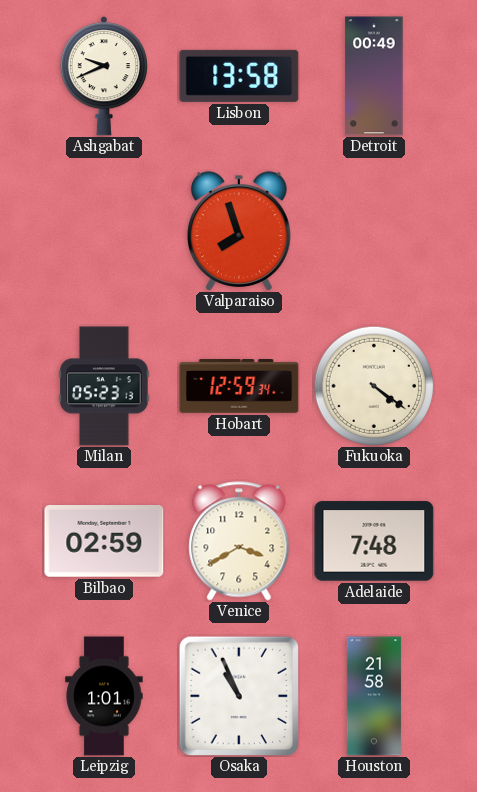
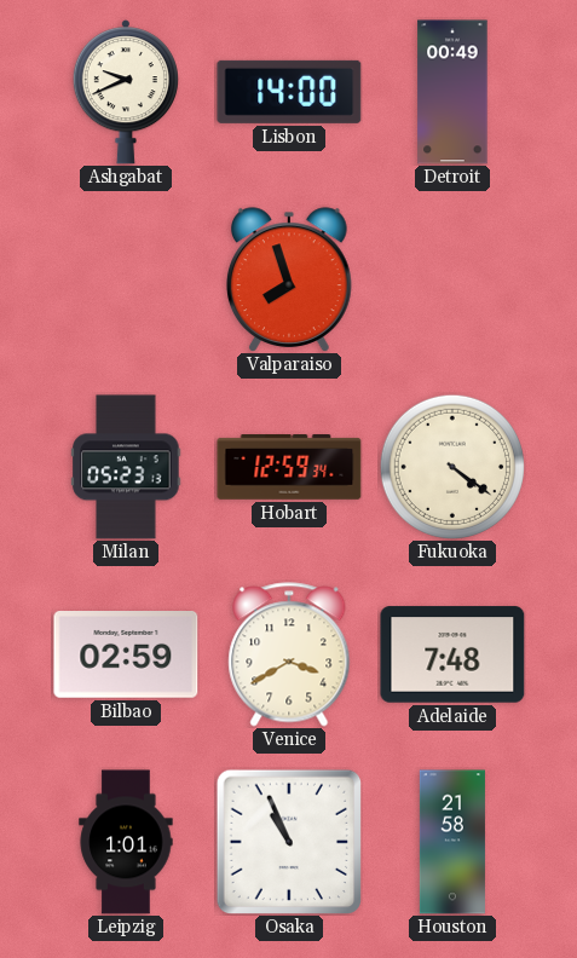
Lisbon: 13:58 -> 14:00 (289, 92)
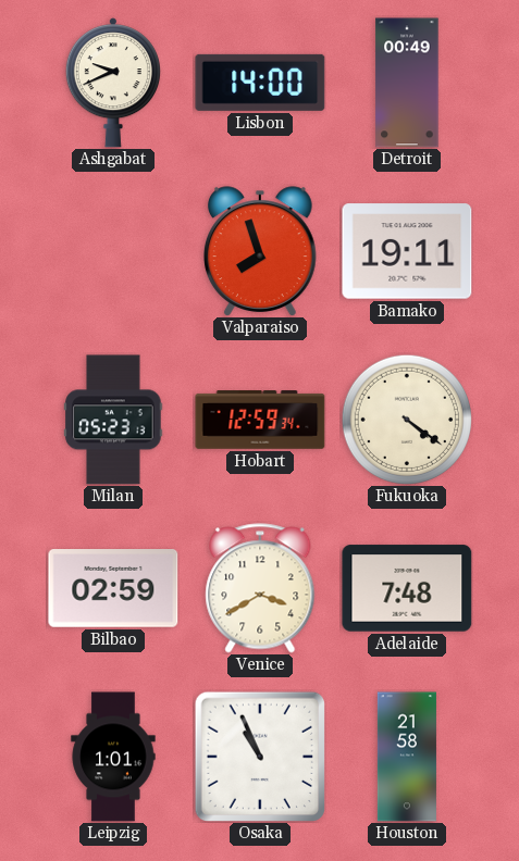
Bamako: none -> 19:11 (407, 251)
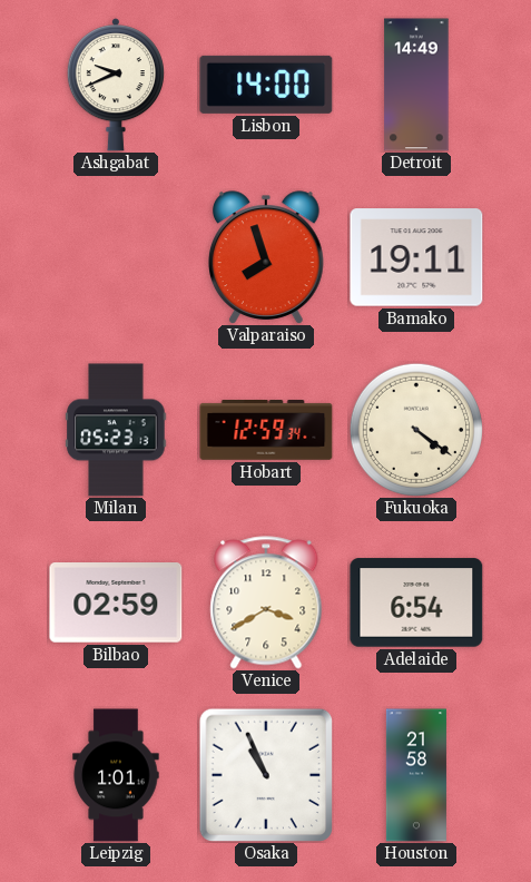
Detroit: 00:49 -> 14:49 (416, 85)
Adelaide: 7:48 -> 6:54 (416, 602)
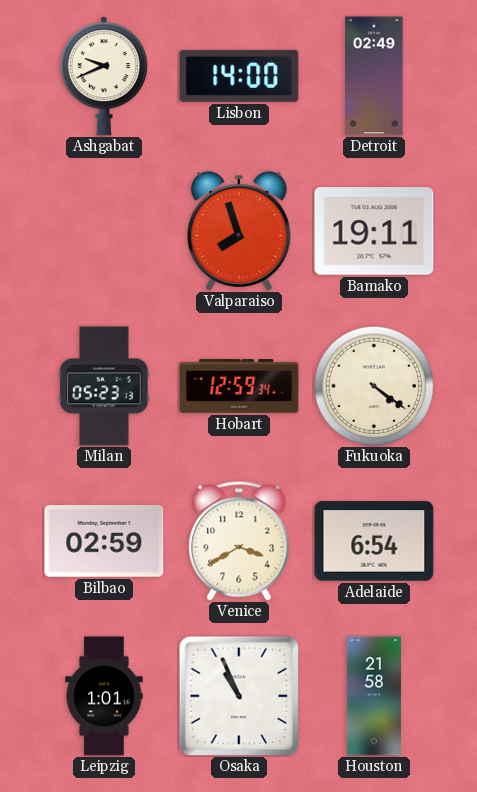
Detroit: 14:49 -> 02:49 (374, 76)
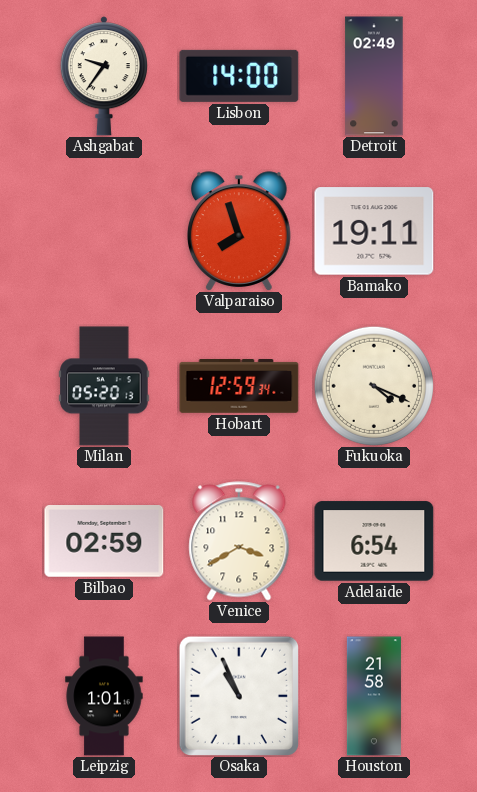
Ashgabat: 9:41 -> 9:36 (104, 76)
Milan: 05:23 -> 05:20 (104, 386)
Fukuoka: 4:21 -> 4:19 (374, 386)
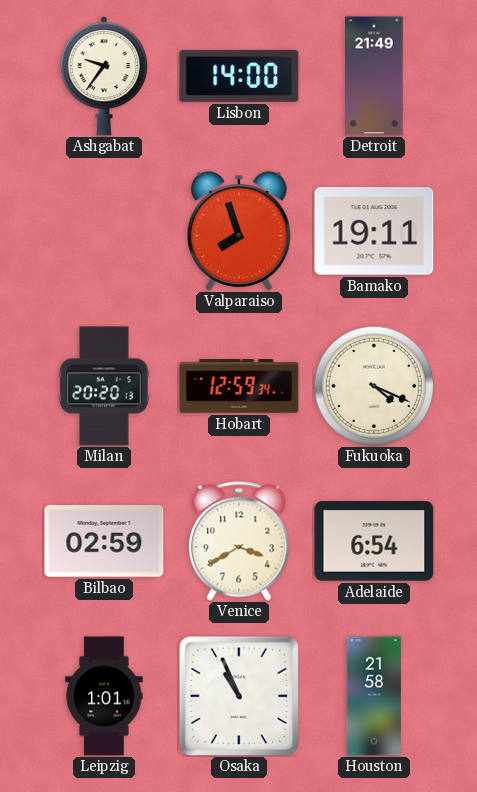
Detroit: 02:49 -> 21:49 (374, 76)
Milan: 05:20 -> 20:20 (104, 386)
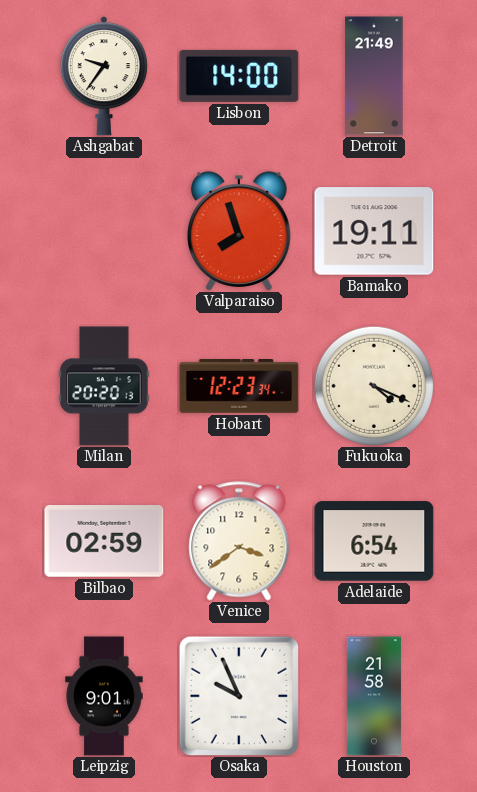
Hobart: 12:59 -> 12:23 (239, 386)
Venice: 3:40 -> 3:39 (239, 541)
Leipzig: 1:01 -> 9:01 (104, 696)
Osaka: 10:56 -> 9:56 (238, 695)
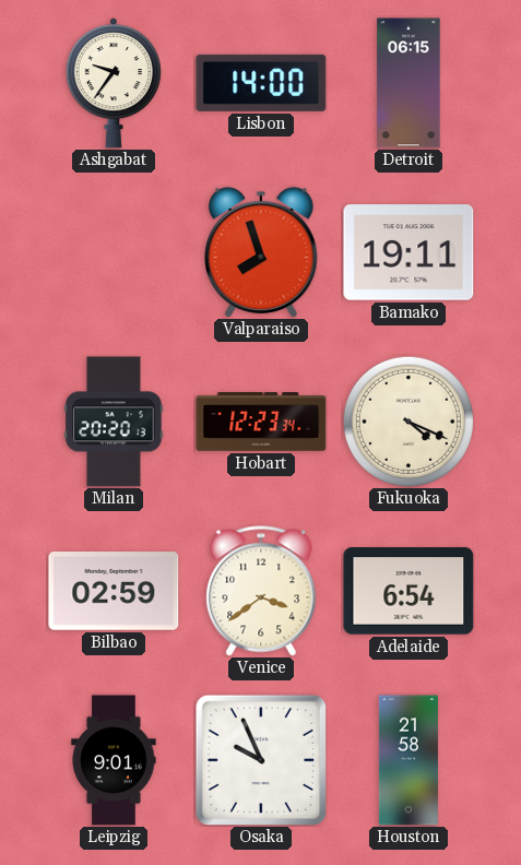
Detroit: 21:49 -> 06:15 (408, 83)
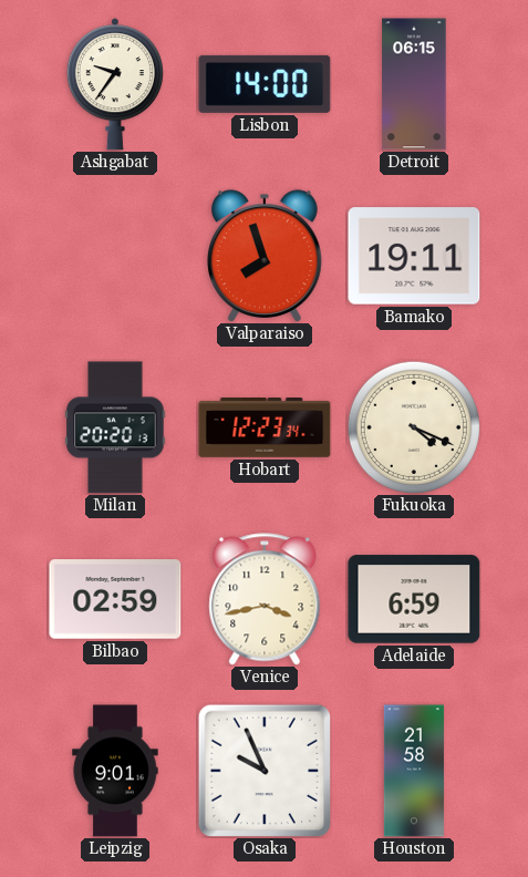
Venice: 3:39 -> 3:43 (265, 599)
Adelaide: 6:54 -> 6:59 (414, 599)
